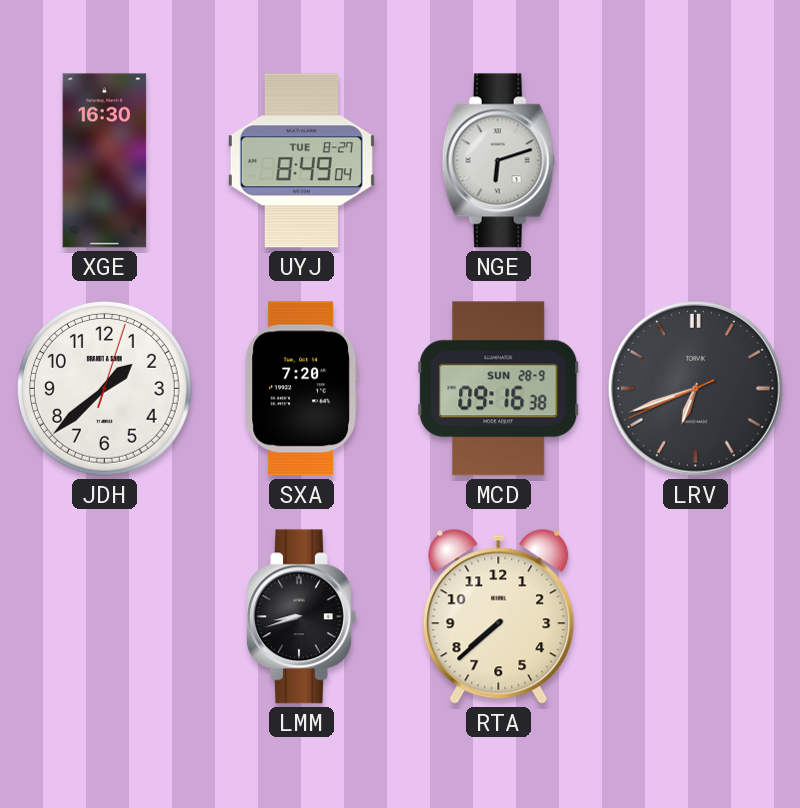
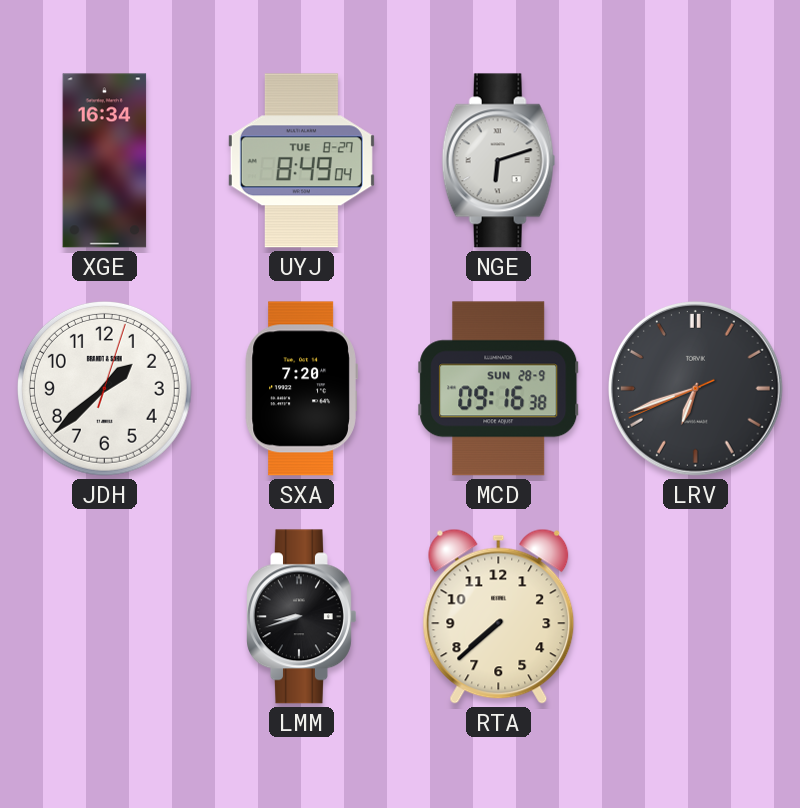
XGE: 16:30 -> 16:34 (105, 161)
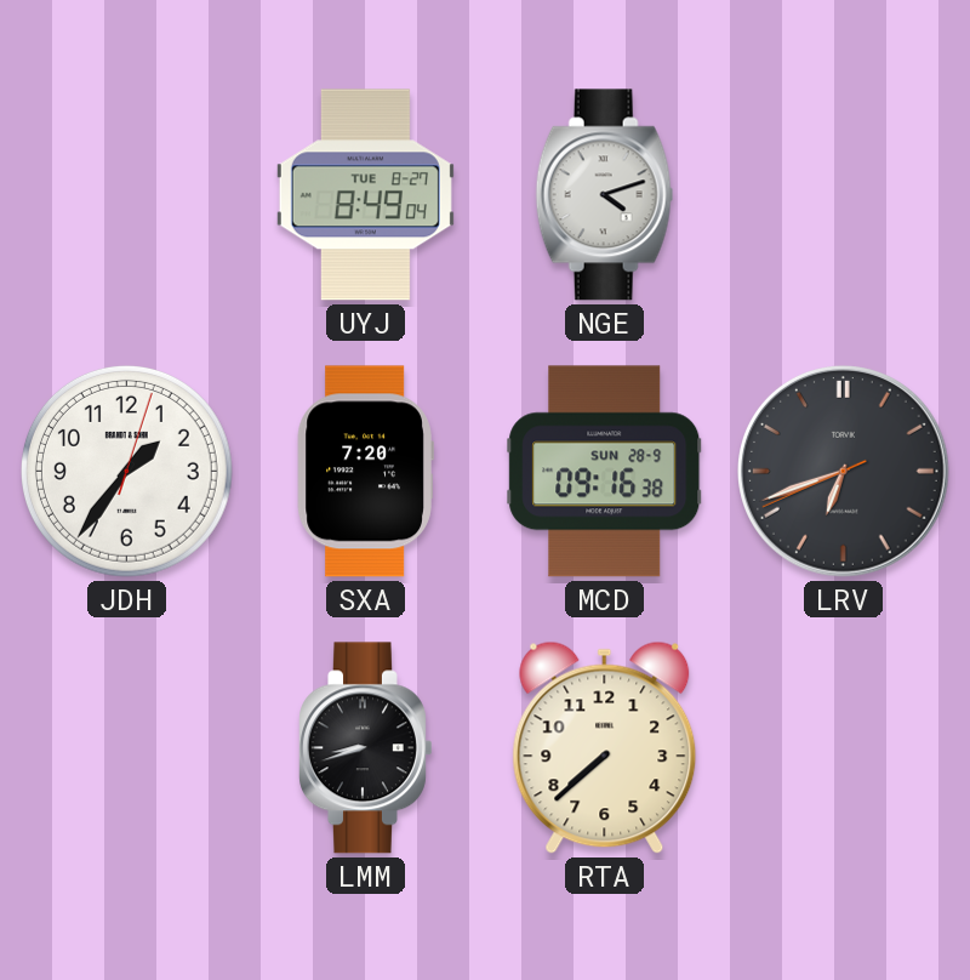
XGE: 16:34 -> none (105, 161)
NGE: 6:12 -> 4:12 (605, 195)
JDH: 1:38 -> 1:36 (126, 471)
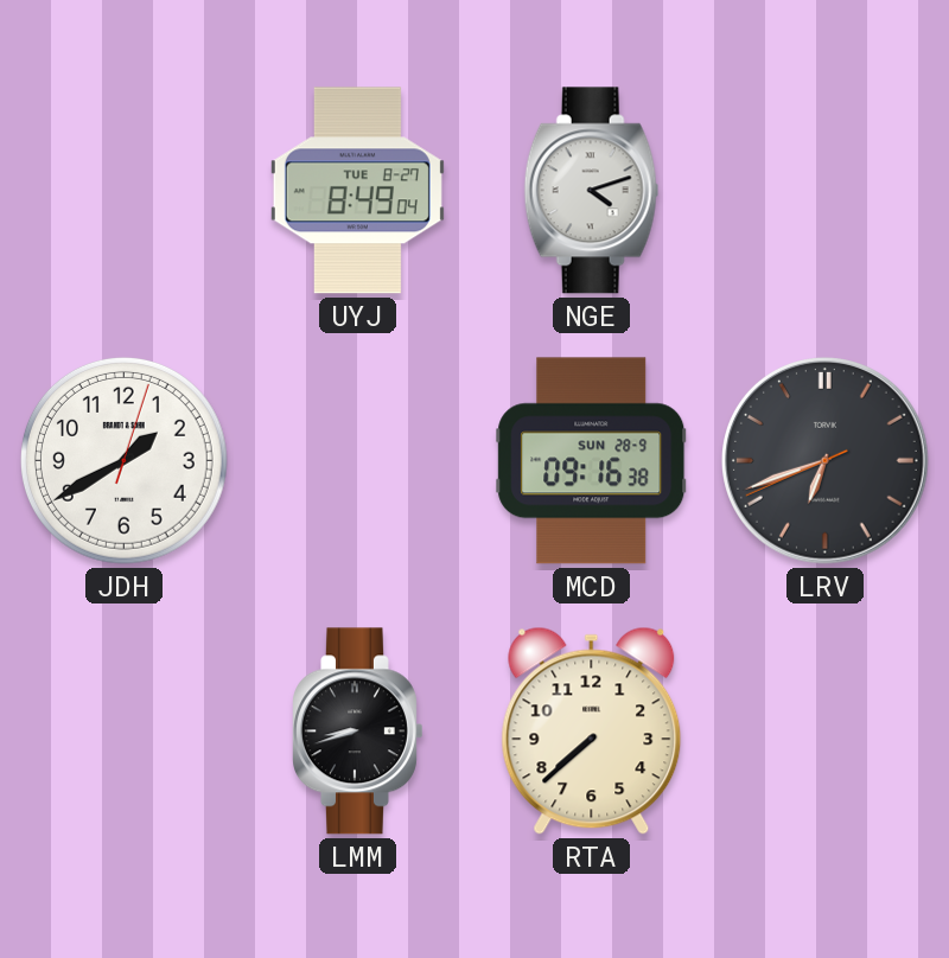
JDH: 1:36 -> 1:40 (123, 460)
SXA: 7:20 -> none (365, 472)
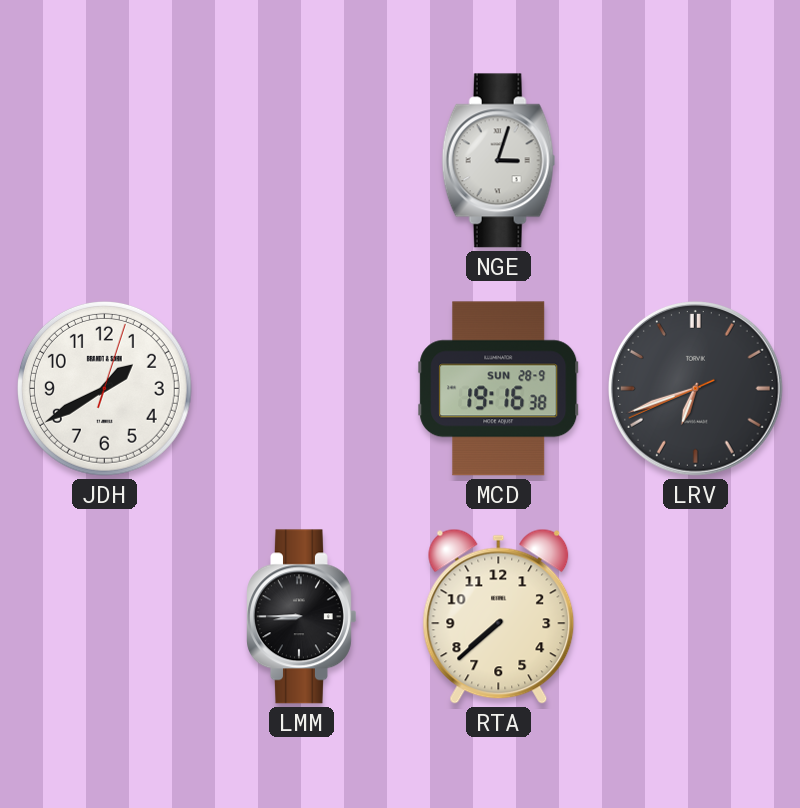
UYJ: 8:49 -> none (357, 191)
NGE: 4:12 -> 3:03 (499, 161)
MCD: 09:16 -> 19:16 (499, 389)
LMM: 8:42 -> 8:45 (302, 617)
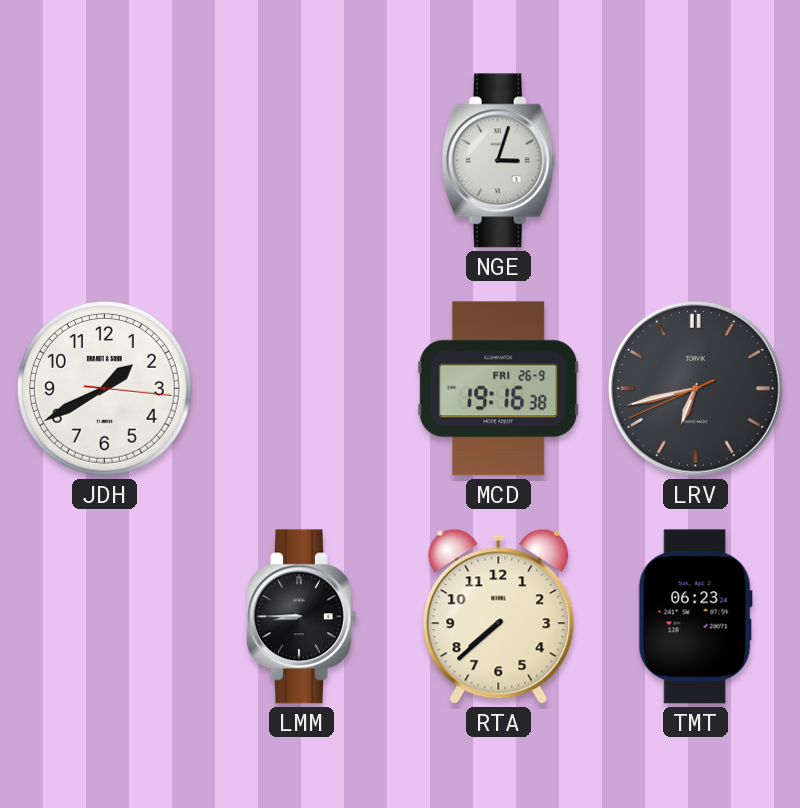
JDH: 1:40:03 -> 1:40:16 (104, 388)
MCD date: SUN 28-9 -> FRI 26-9 (499, 389)
LRV: 6:41 -> 6:42 (696, 389)
TMT: none -> 06:23 (695, 617)
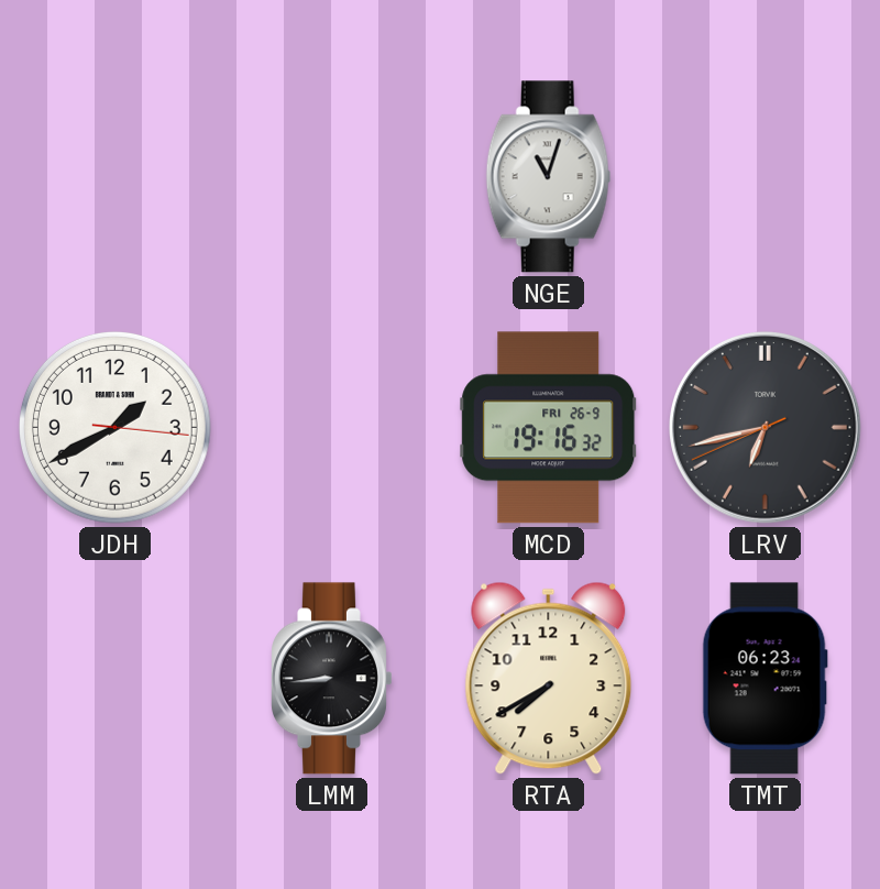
NGE: 3:03 -> 11:03 (549, 177)
MCD: 19:16:38 -> 19:16:32 (549, 428)
LMM: 8:45 -> 8:44 (332, 679)
RTA: 7:38 -> 7:40 (549, 678)
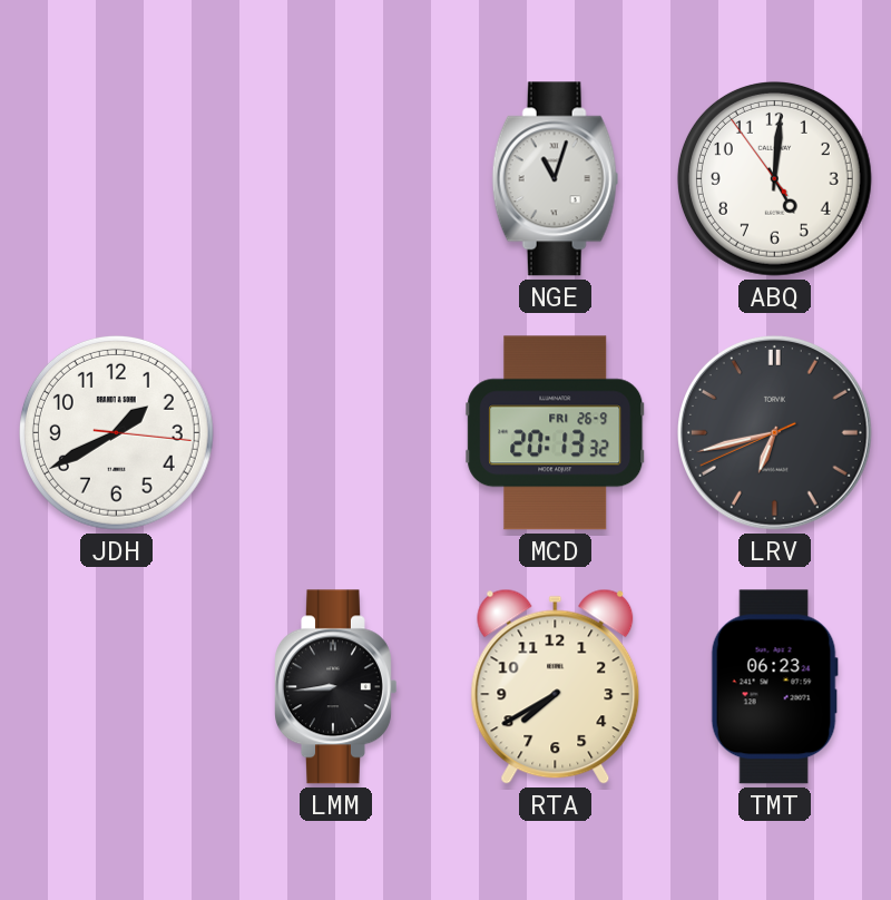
ABQ: none -> 5:00 (774, 178)
MCD: 19:16 -> 20:13 (556, 433)
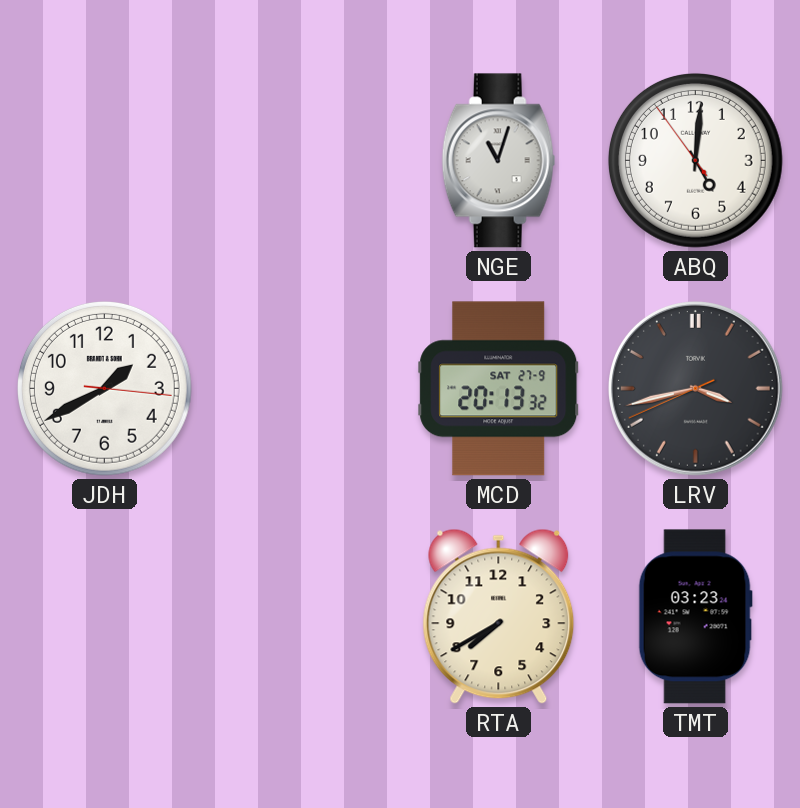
MCD date: FRI 26-9 -> SAT 27-9 (499, 389)
LRV: 6:42 -> 3:42 (696, 389)
LMM: 8:44 -> none (336, 687)
TMT: 06:23 -> 03:23 (695, 617)
